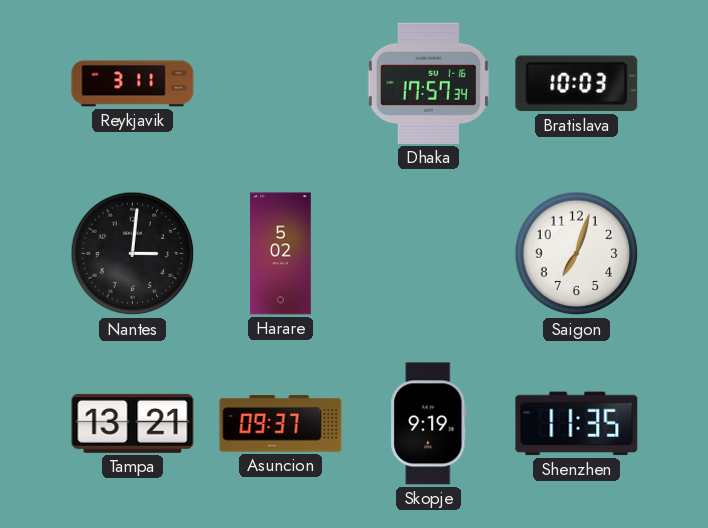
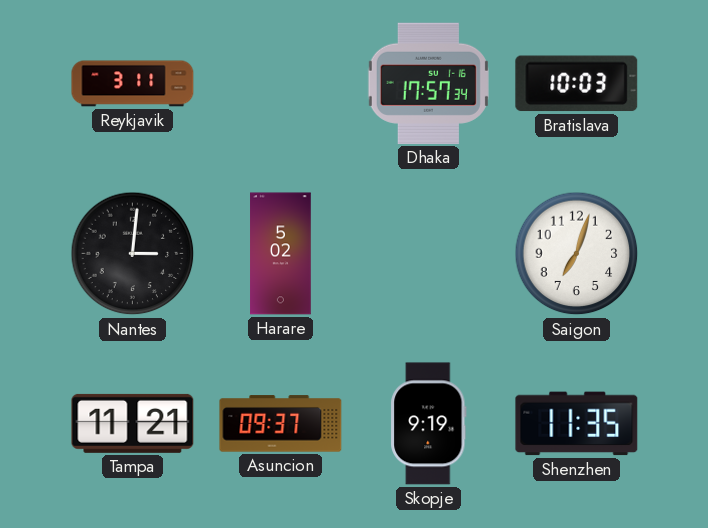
Tampa: 13:21 -> 11:21 (133, 423)
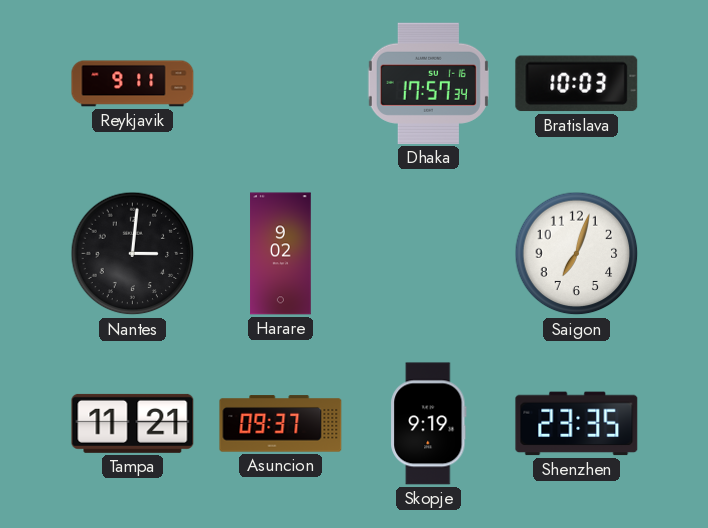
Reykjavik: 3:11 -> 9:11 (133, 84)
Harare: 5:02 -> 9:02 (281, 254)
Shenzhen: 11:35 -> 23:35 (577, 424)
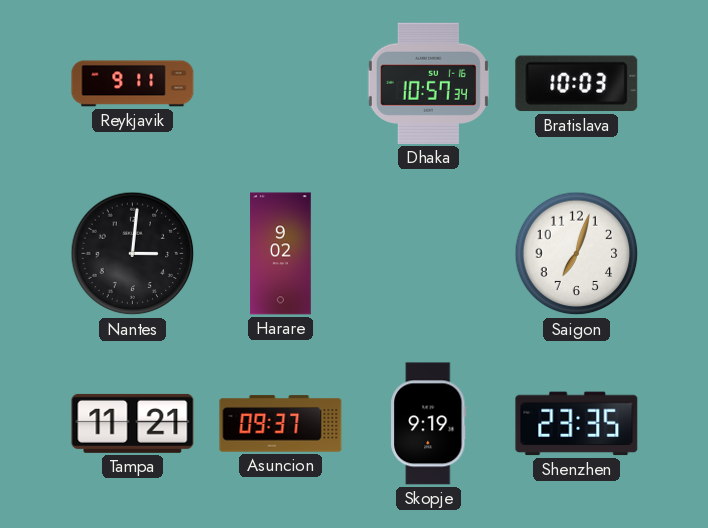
Dhaka: 17:57 -> 10:57 (428, 83)
